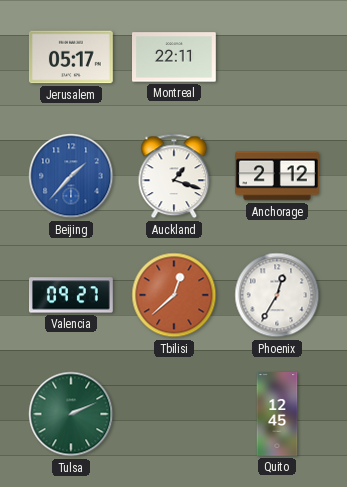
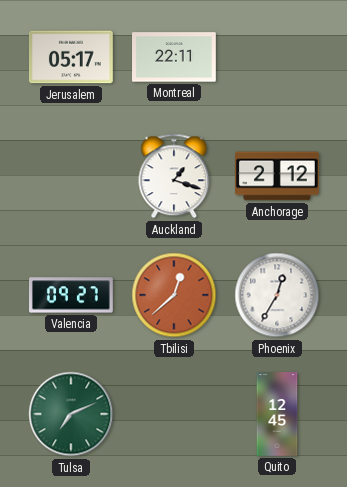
Beijing: 1:37 -> none (71, 176)
Tulsa: 2:11 -> 7:11 (71, 414)
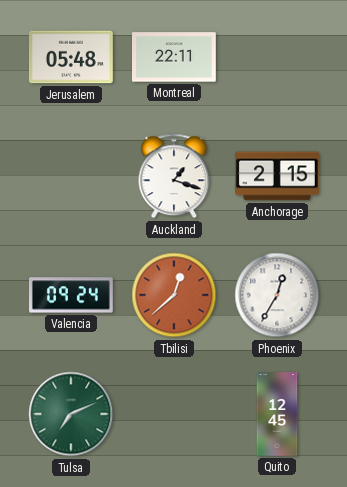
Jerusalem: 05:17 -> 05:48 (71, 57)
Anchorage: 2:12 -> 2:15 (278, 176)
Valencia: 09:27 -> 09:24 (72, 295)
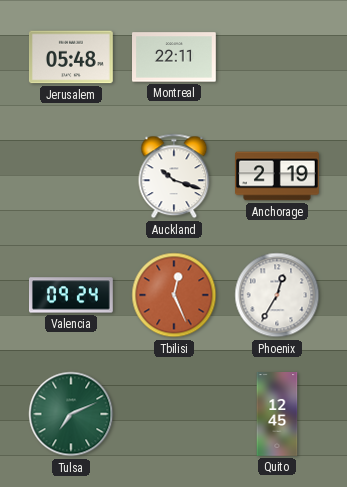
Auckland: 1:18 -> 10:18 (174, 176)
Anchorage: 2:15 -> 2:19 (278, 176)
Tbilisi: 12:38 -> 12:26 (174, 295)
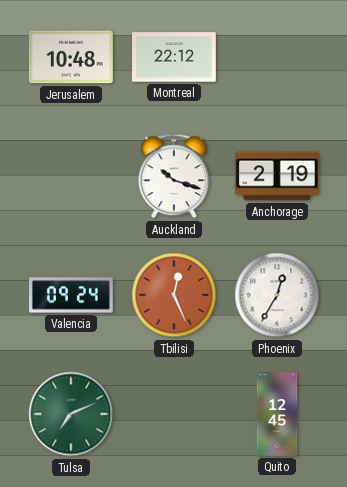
Jerusalem: 05:48 -> 10:48 (71, 57)
Montreal: 22:11 -> 22:12 (175, 57)
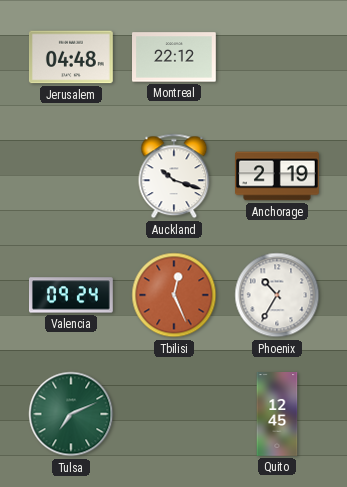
Jerusalem: 10:48 -> 04:48 (71, 57)
Phoenix: 12:35 -> 10:35 (277, 295)
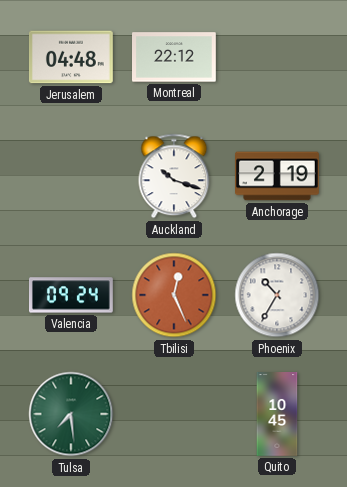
Tulsa: 7:11 -> 7:29 (71, 414)
Quito: 12:45 -> 10:45 (277, 415)
